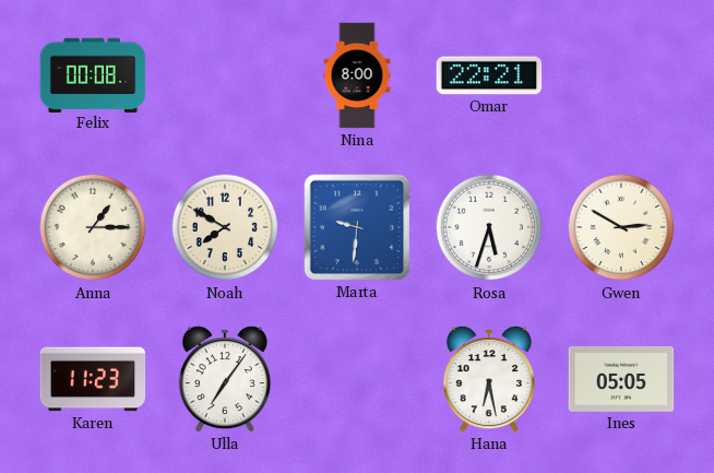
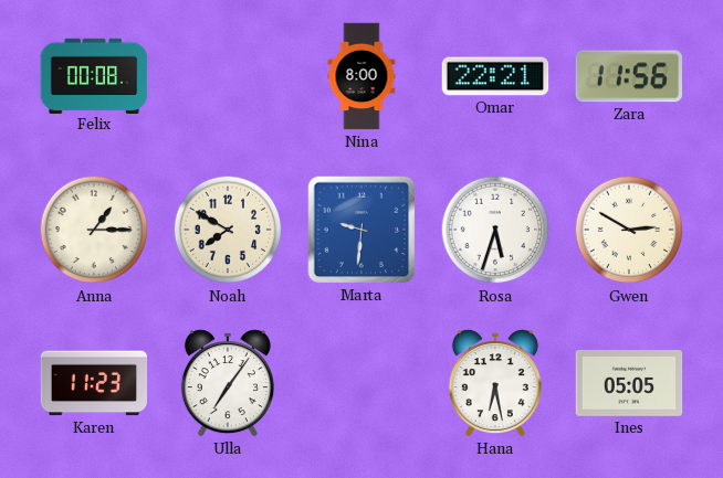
Zara: none -> 11:56 (628, 76)
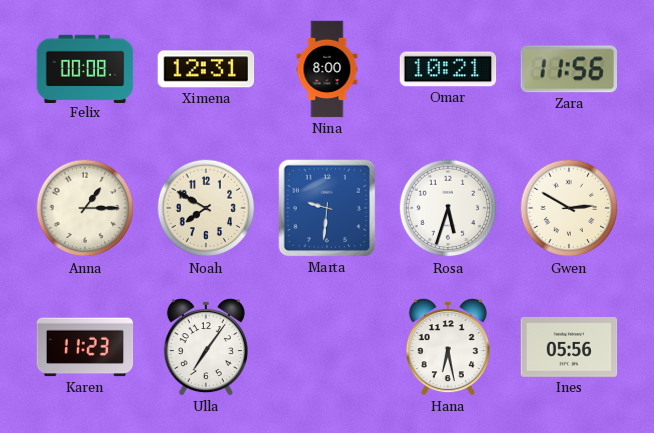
Ximena: none -> 12:31 (206, 69)
Omar: 22:21 -> 10:21 (448, 69)
Ines: 05:05 -> 05:56 (569, 347)
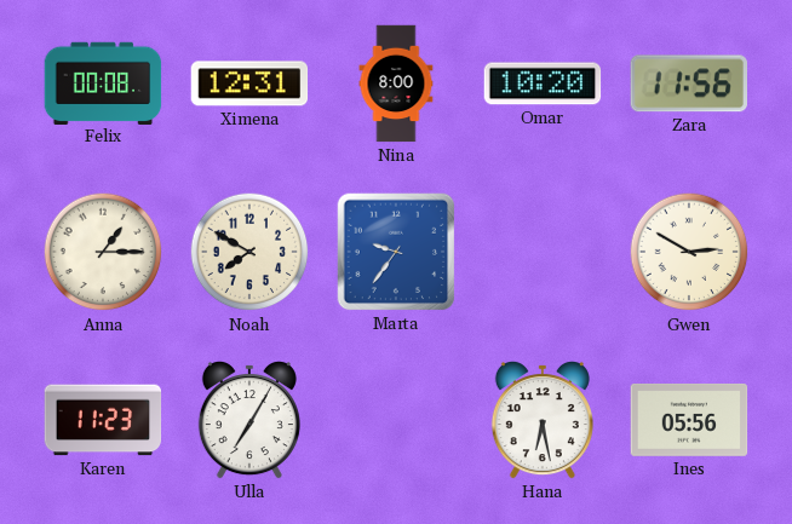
Omar: 10:21 -> 10:20 (543, 84)
Marta: 9:31 -> 9:36 (396, 252)
Rosa: 5:33 -> none (448, 208)
Ulla: 7:06 -> 7:05 (249, 421)
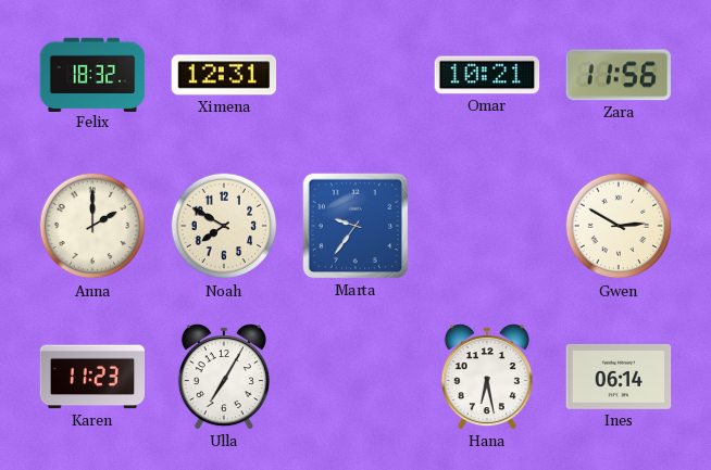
Felix: 00:08 -> 18:32 (92, 74)
Nina: 8:00 -> none (396, 84)
Omar: 10:20 -> 10:21 (487, 75)
Anna: 1:15 -> 2:00 (92, 226)
Ines: 05:56 -> 06:14 (619, 377)
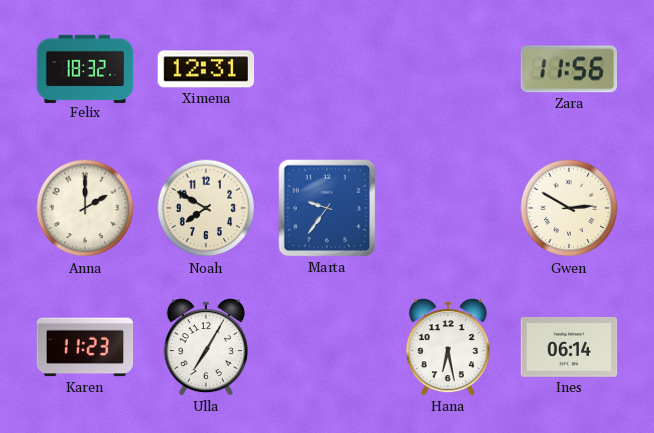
Omar: 10:21 -> none (487, 75)
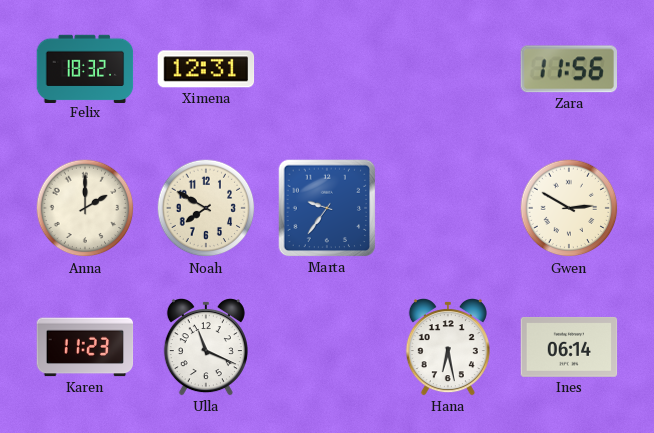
Ulla: 7:05 -> 11:19 (206, 348)
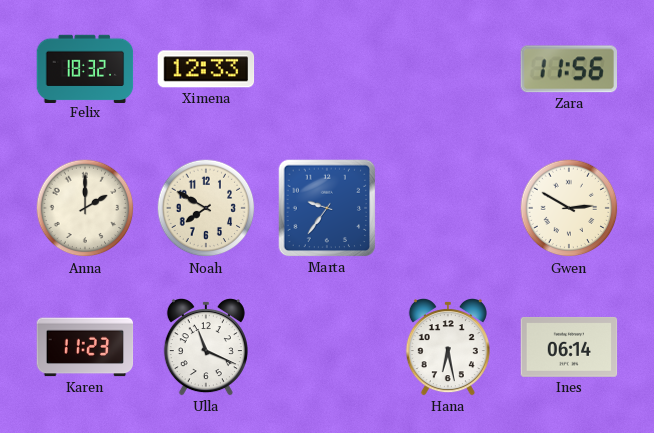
Ximena: 12:31 -> 12:33 (206, 69)
